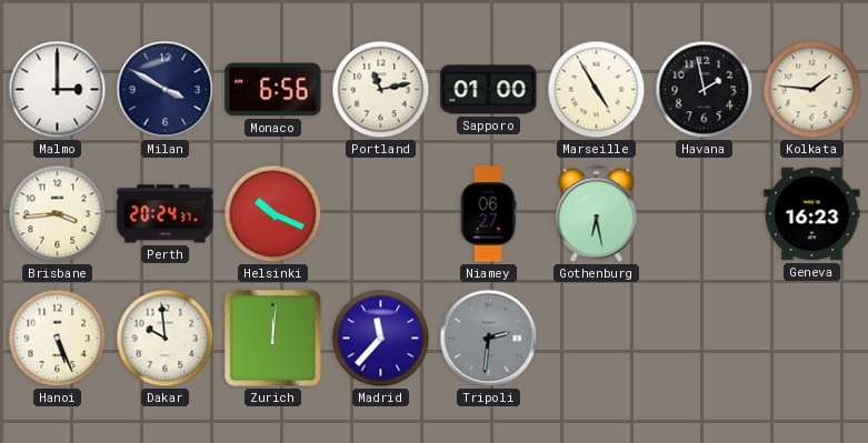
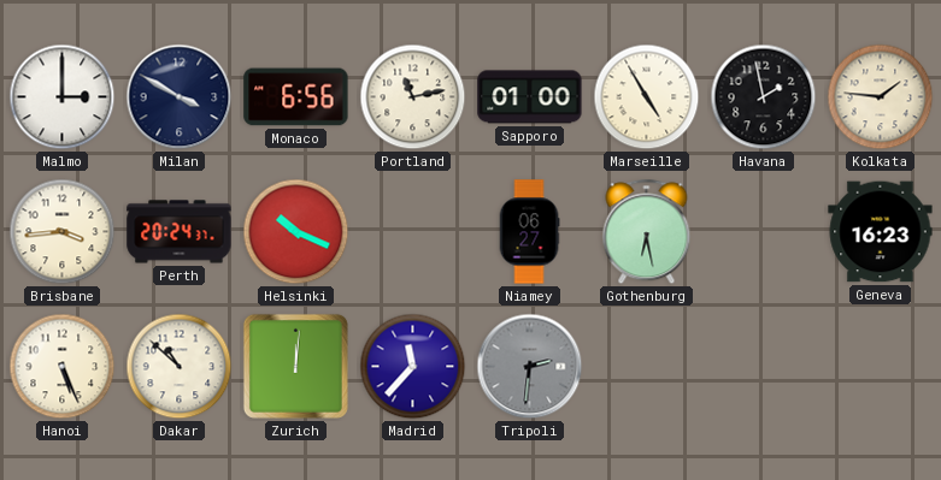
Dakar: 9:59 -> 10:52 (180, 367)
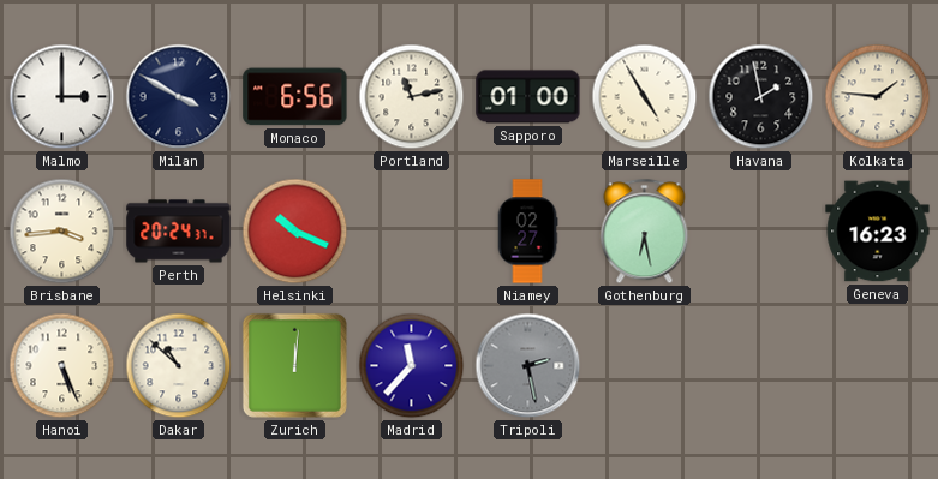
Niamey: 06:27 -> 02:27 (527, 232)
Tripoli: 2:31 -> 2:28 (528, 366)
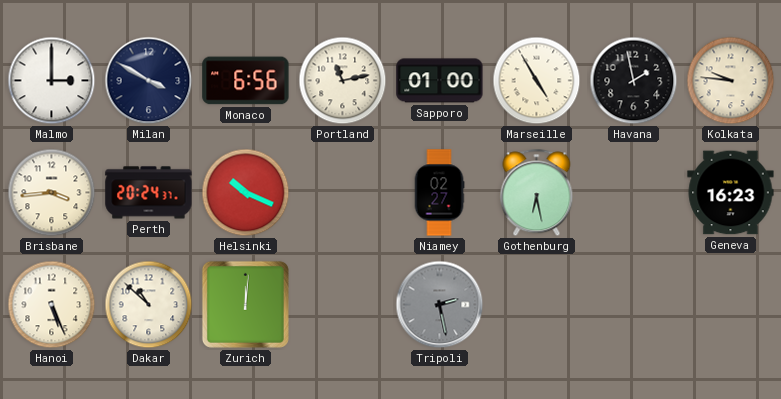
Kolkata: 1:46 -> 9:46 (731, 81)
Madrid: 11:37 -> none (412, 366)
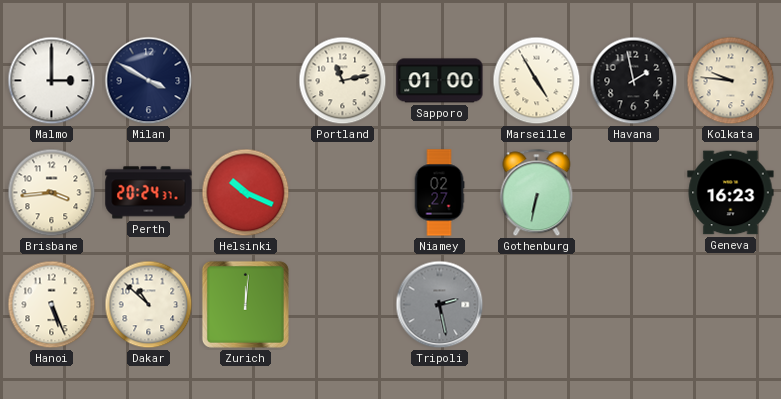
Monaco: 6:56 -> none (246, 81)
Gothenburg: 6:28 -> 6:32 (537, 193)
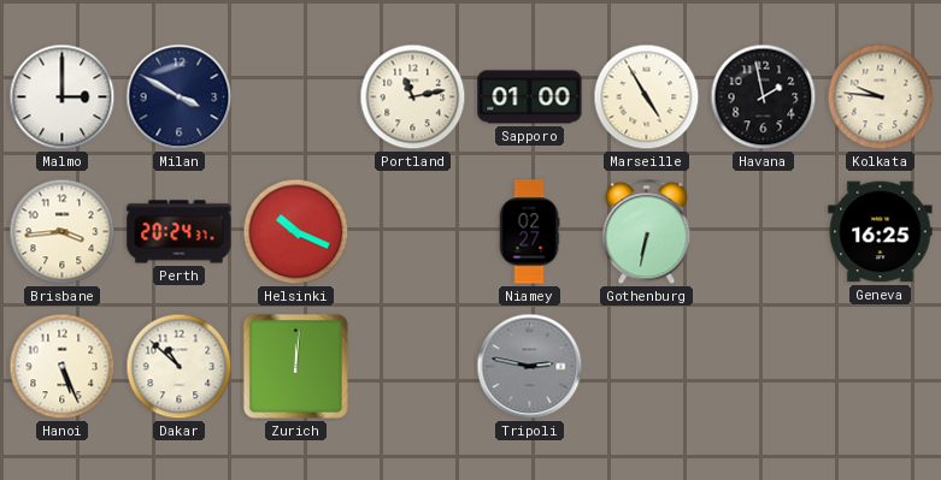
Geneva: 16:23 -> 16:25 (881, 232)
Tripoli: 2:28 -> 2:47 (530, 367)
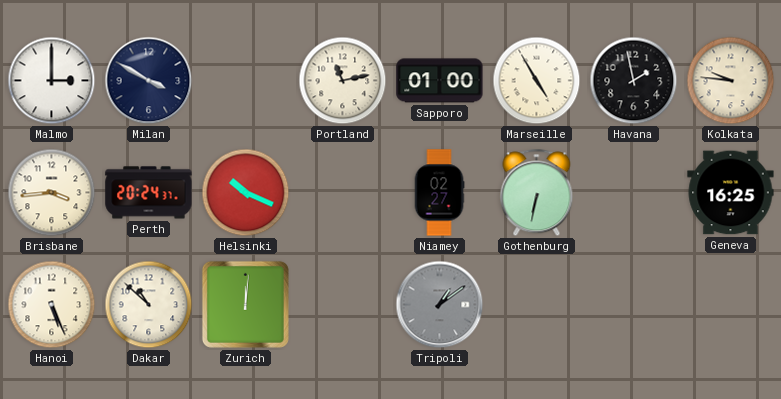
Tripoli: 2:47 -> 1:09 (440, 305)
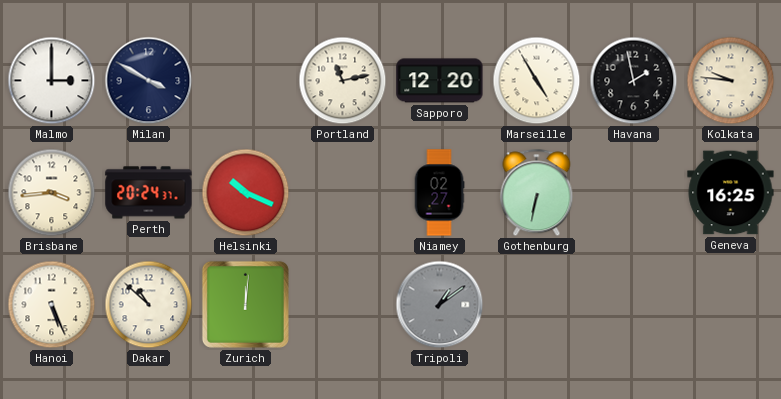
Sapporo: 01:00 -> 12:20 (440, 81)
